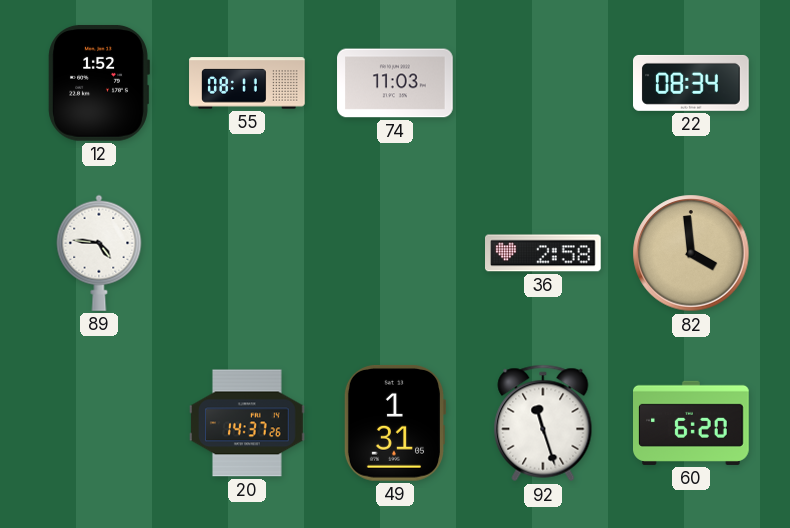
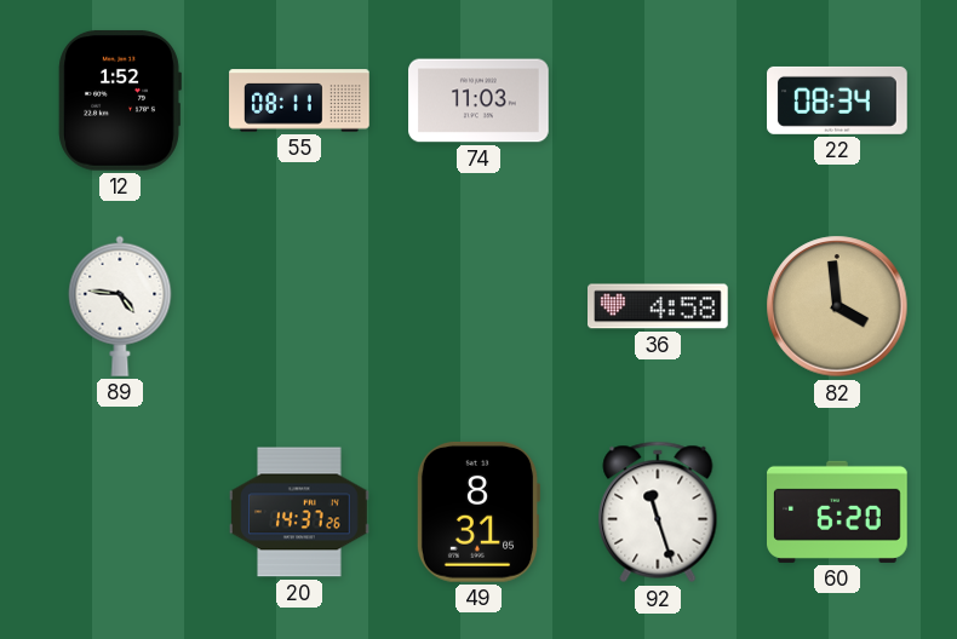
36: 2:58 -> 4:58 (658, 306)
49: 1:31 -> 8:31 (477, 512)
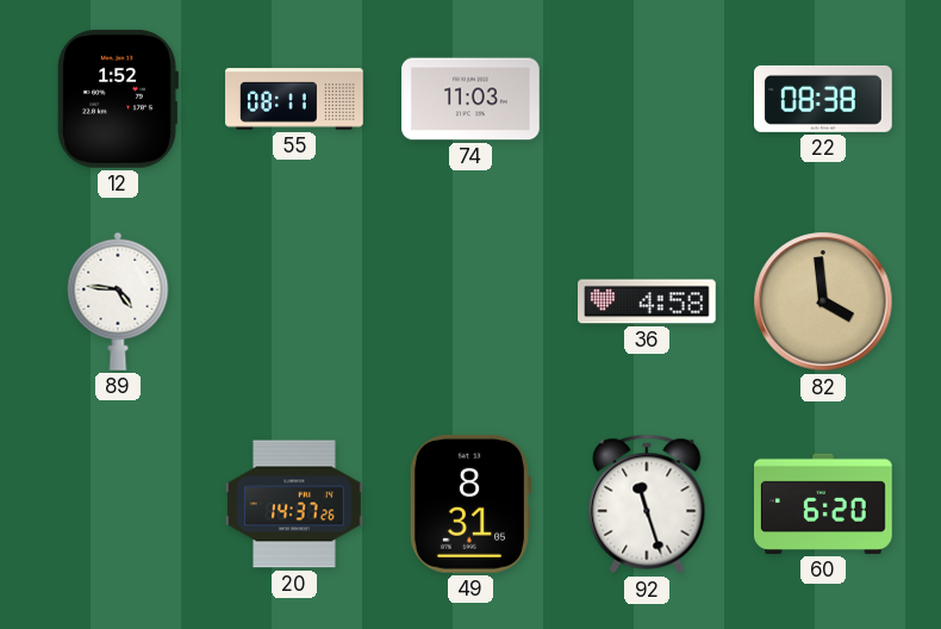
22: 08:34 -> 08:38 (823, 99)
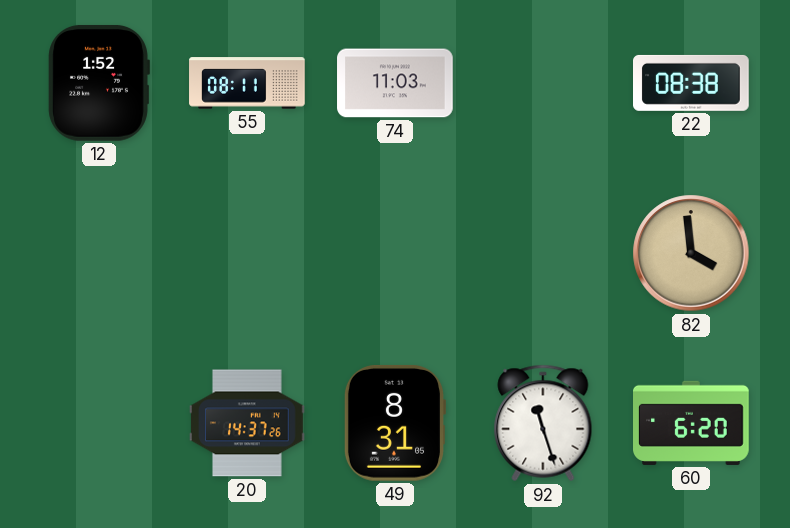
89: 4:46 -> none (118, 301)
36: 4:58 -> none (647, 301)
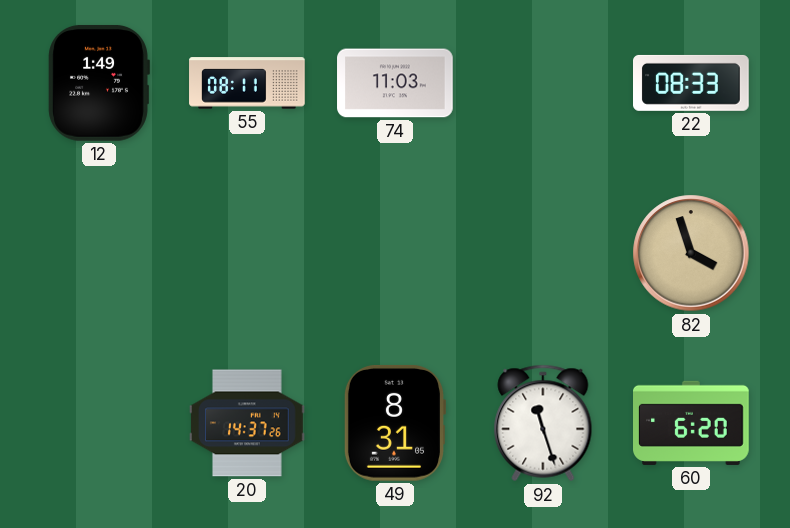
12: 1:52 -> 1:49 (99, 83)
22: 08:38 -> 08:33 (691, 83)
82: 3:59 -> 3:57 (691, 253)
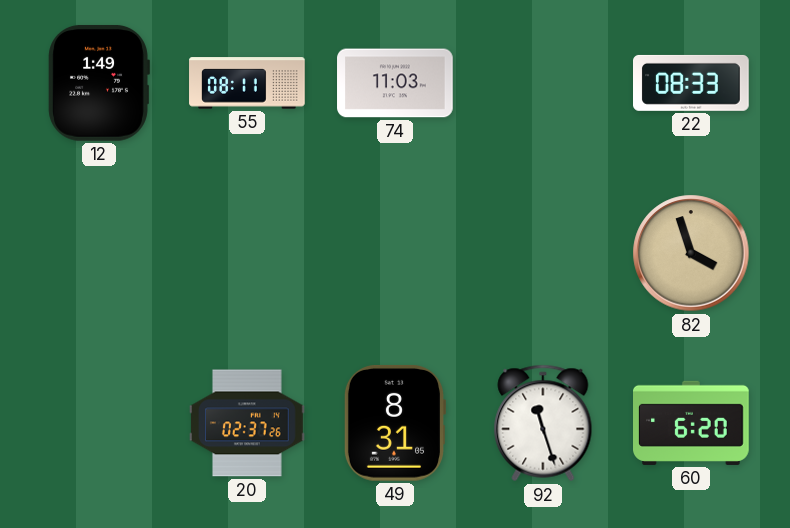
20: 14:37 -> 02:37 (247, 423)
